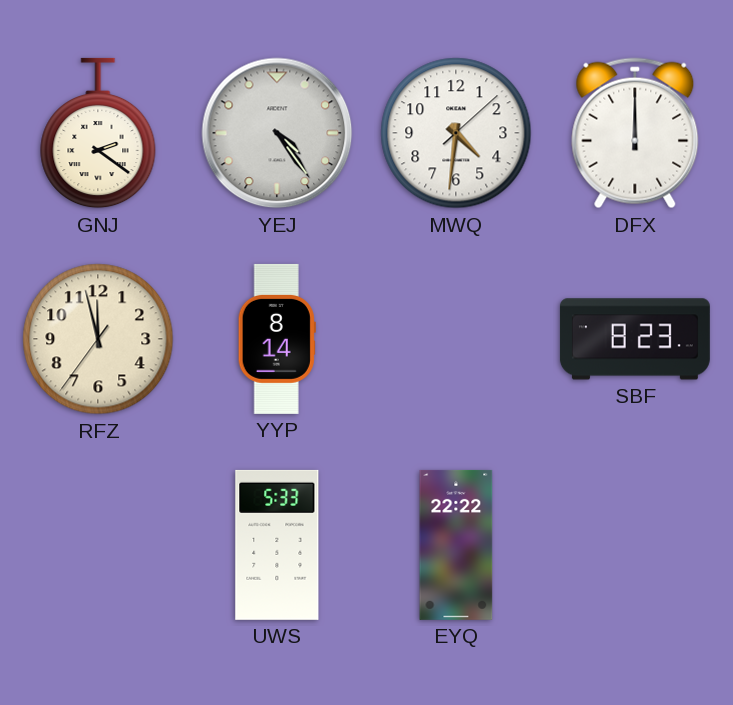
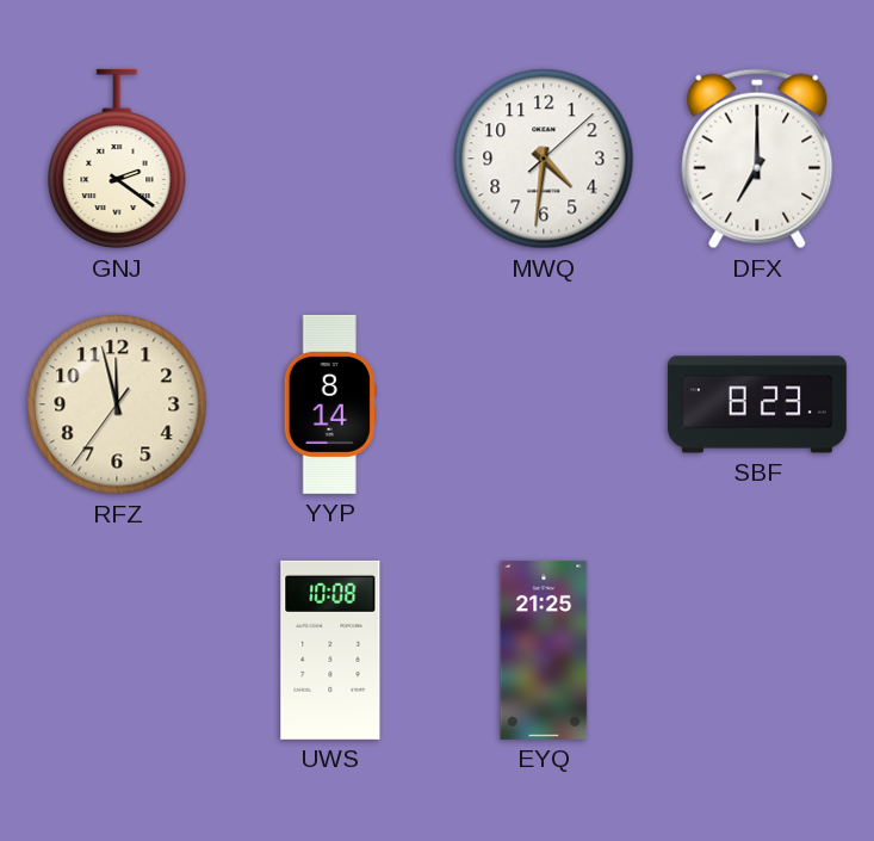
YEJ: 4:24 -> none (277, 133)
DFX: 12:00 -> 7:00 (757, 159)
UWS: 5:33 -> 10:08 (330, 650)
EYQ: 22:22 -> 21:25 (544, 650)
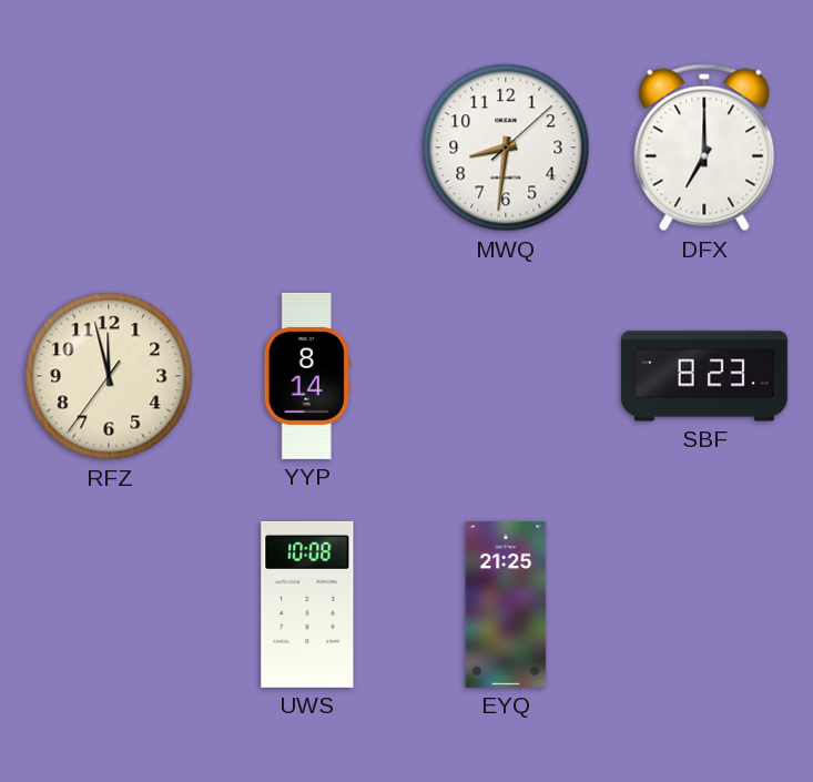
GNJ: 2:21 -> none (117, 159)
MWQ: 4:31 -> 8:31 (506, 148)
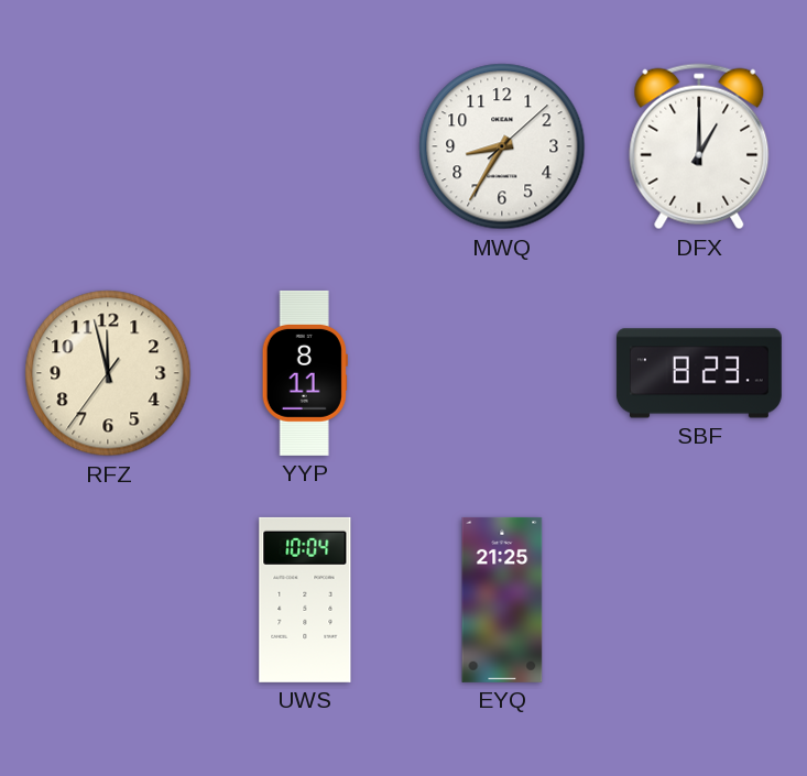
MWQ: 8:31 -> 8:35 (502, 146)
DFX: 7:00 -> 1:00 (699, 146)
YYP: 8:14 -> 8:11 (305, 373)
UWS: 10:08 -> 10:04 (305, 600)
